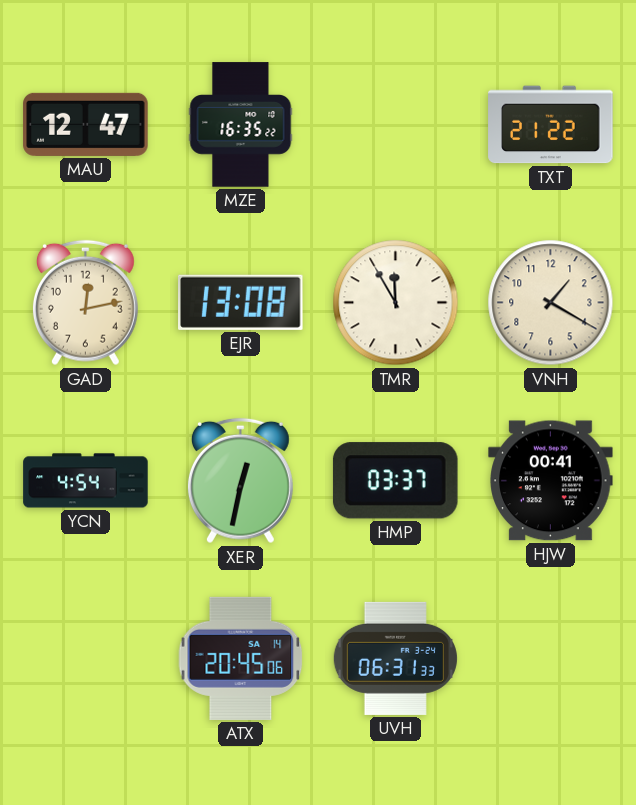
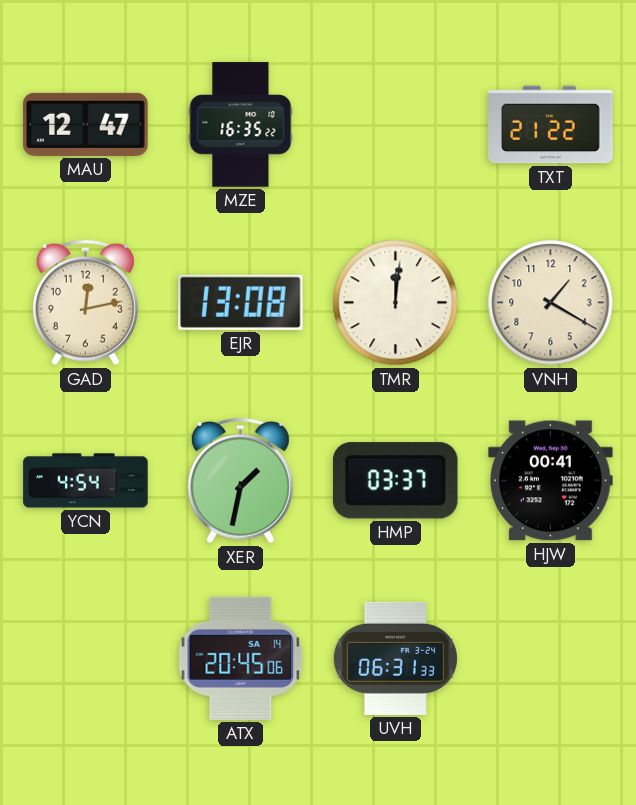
TMR: 11:55 -> 12:01 (396, 303)
XER: 12:32 -> 1:32 (240, 481)
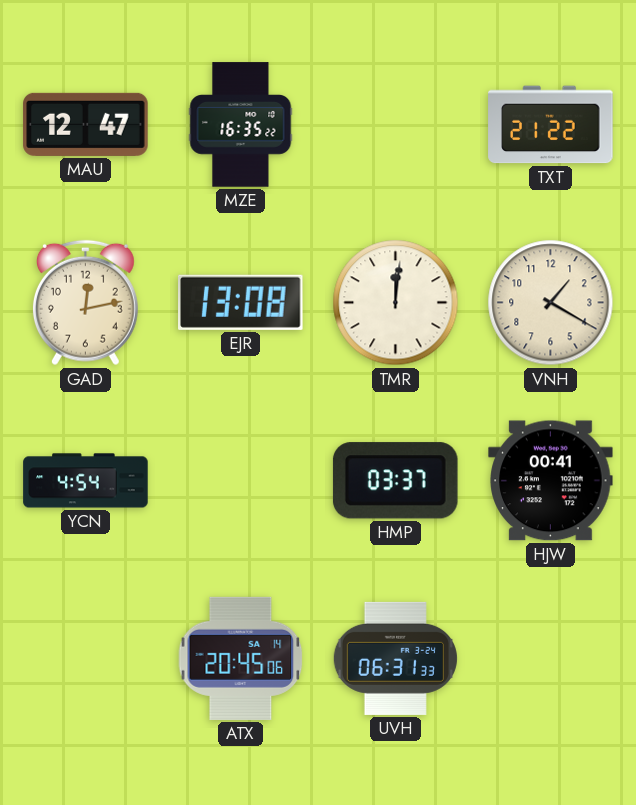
XER: 1:32 -> none (240, 481)
